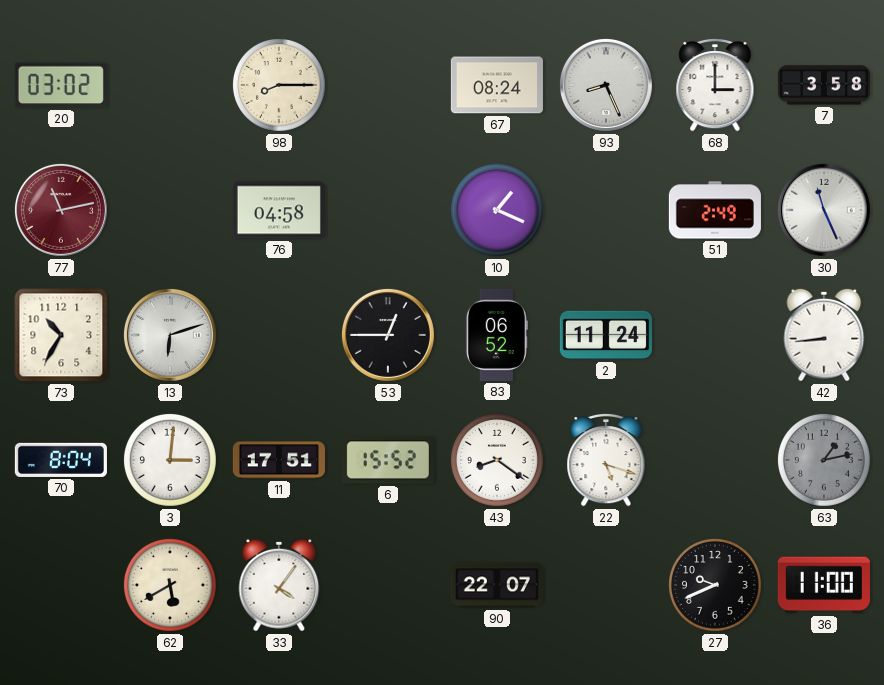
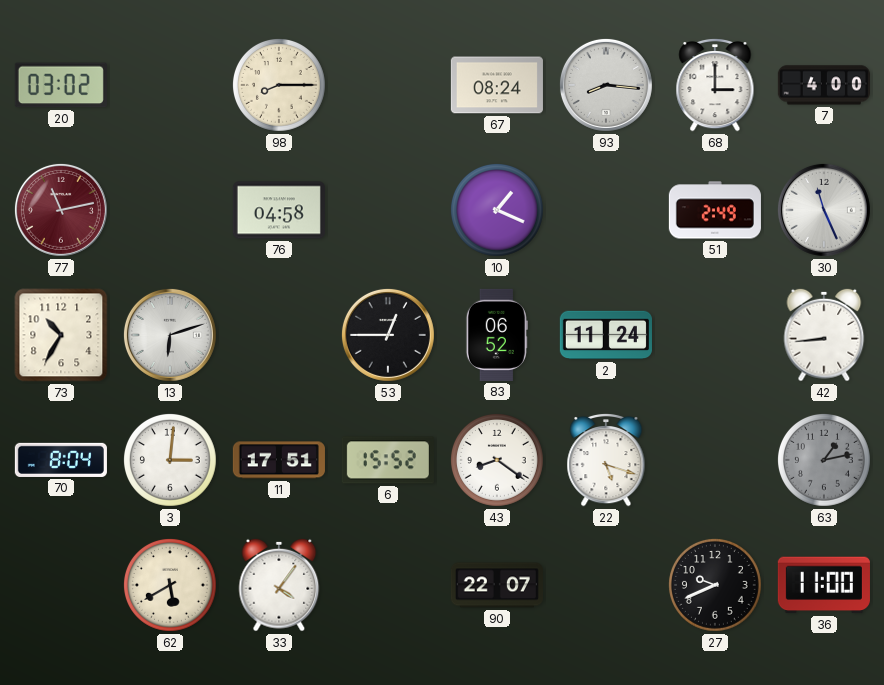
93: 8:26 -> 8:16 (606, 85)
7: 3:58 -> 4:00 (824, 85)
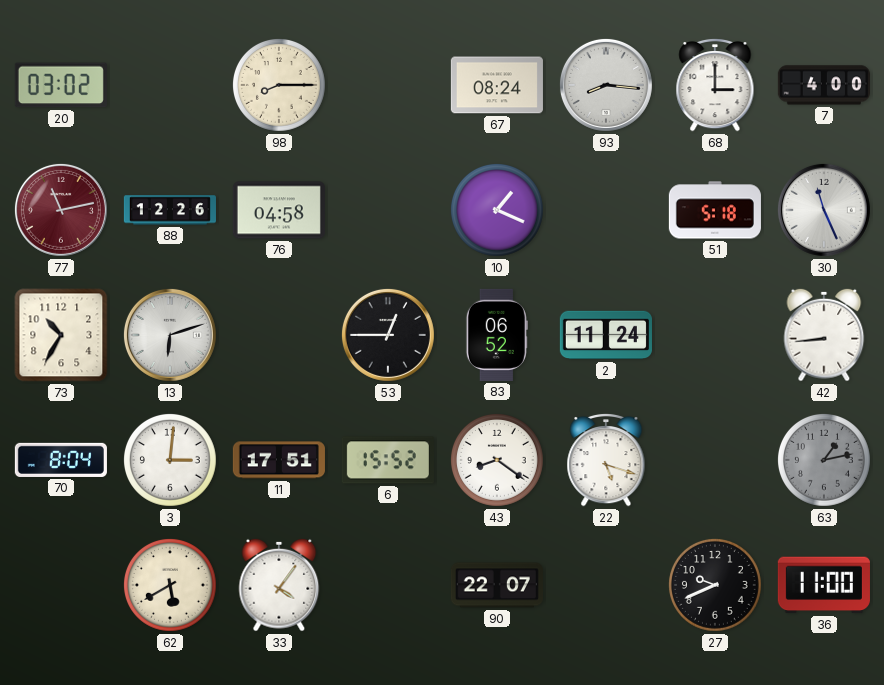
88: none -> 12:26 (170, 210)
51: 2:49 -> 5:18 (715, 210)
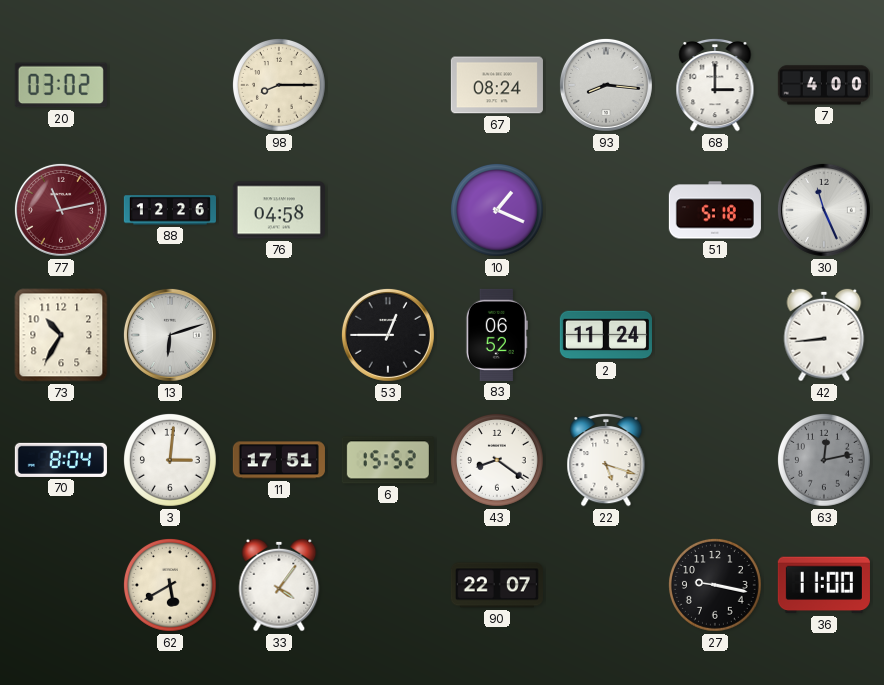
63: 1:13 -> 12:13 (824, 460)
27: 9:41 -> 9:17 (715, 585)
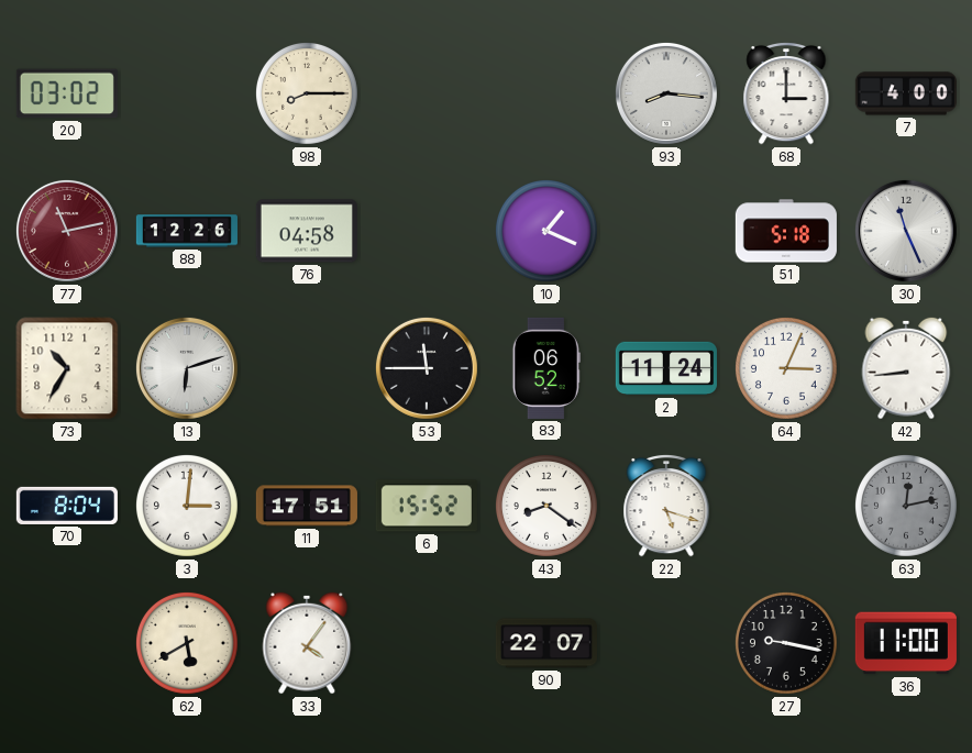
67: 08:24 -> none (497, 85)
53: 12:45 -> 11:45 (427, 368)
64: none -> 3:04 (786, 368)
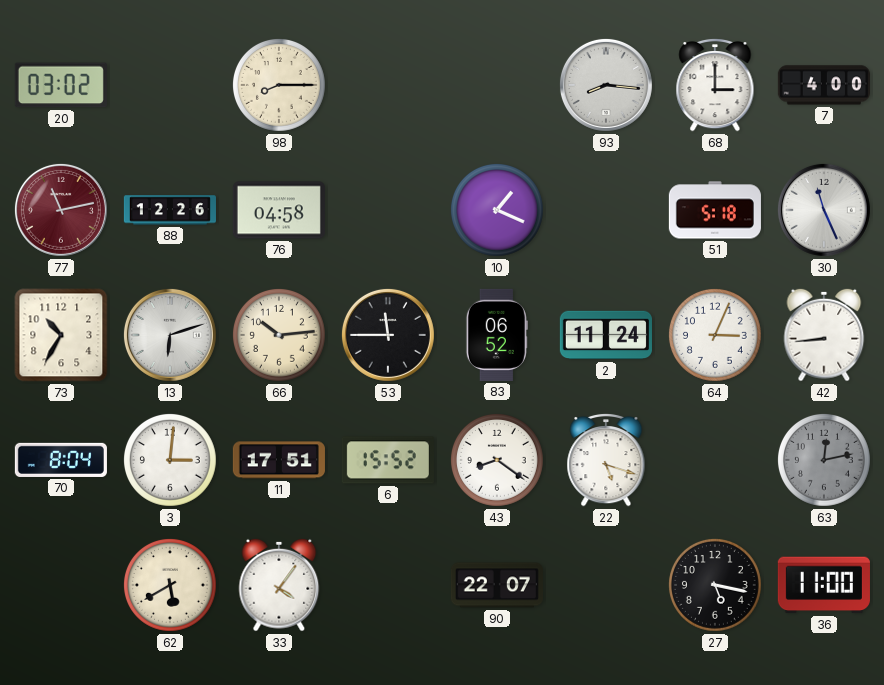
66: none -> 10:14 (279, 335)
27: 9:17 -> 5:17 (715, 585)
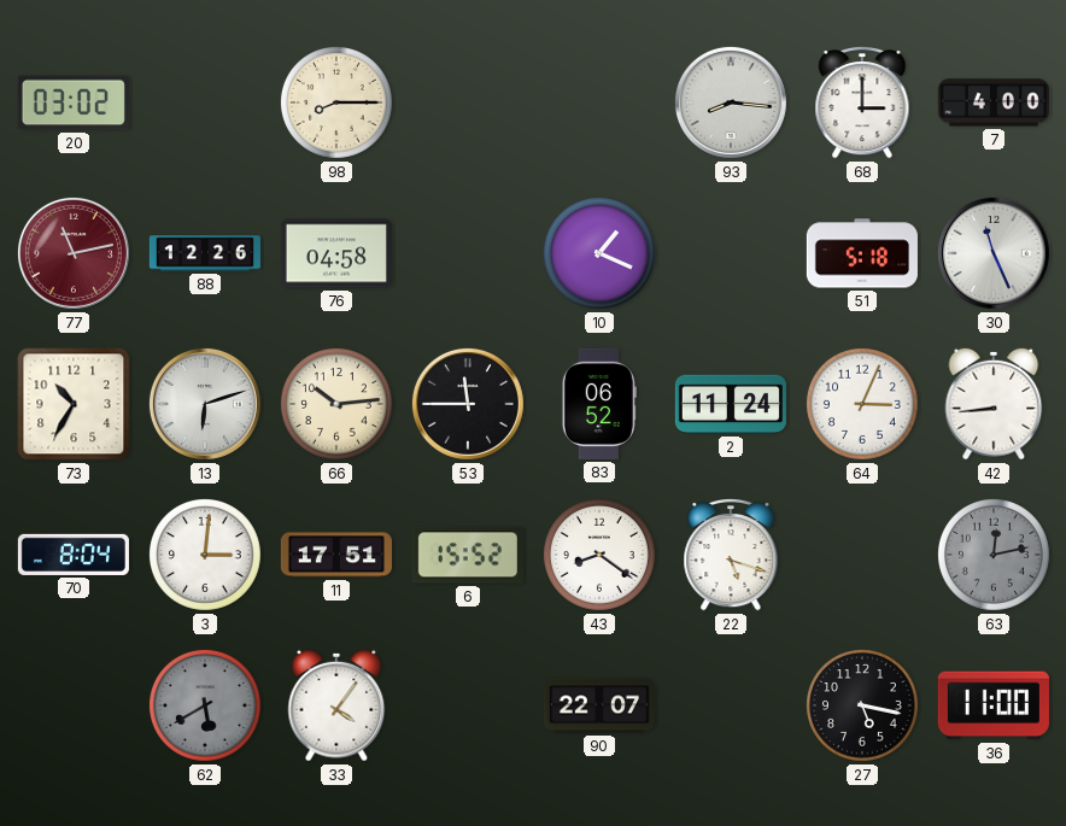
62 dial: cream -> grey (205, 705)
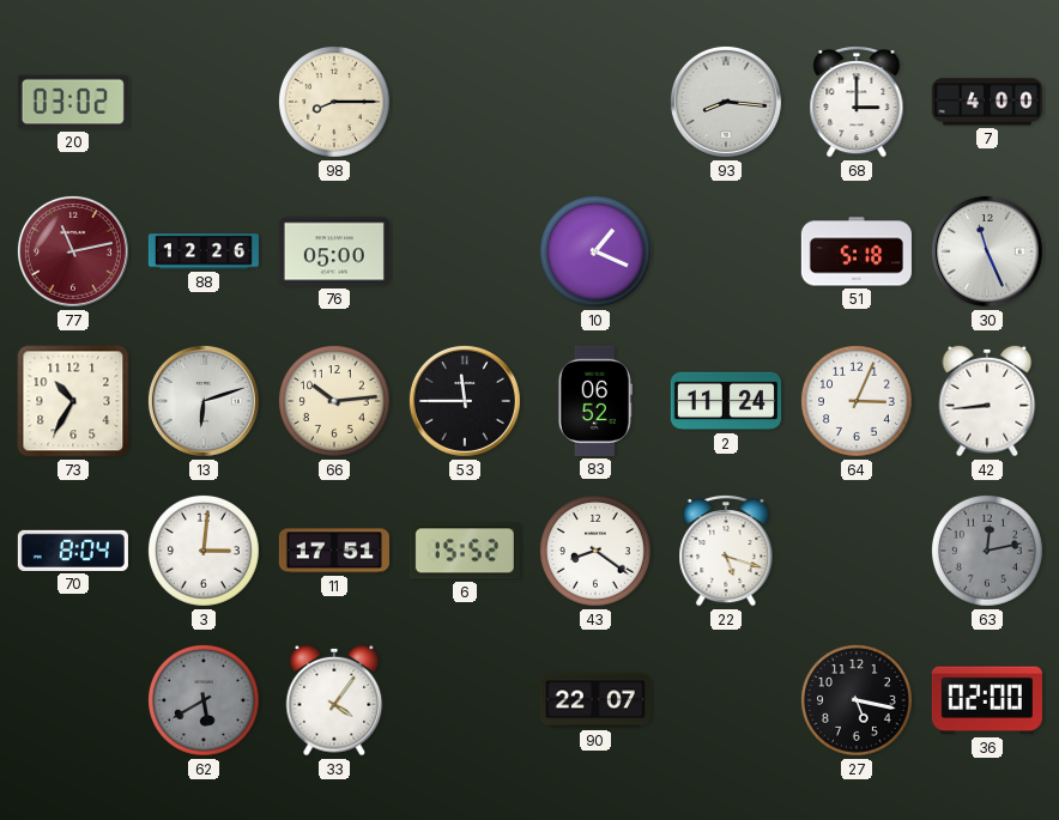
76: 04:58 -> 05:00 (334, 251)
36: 11:00 -> 02:00 (987, 700)
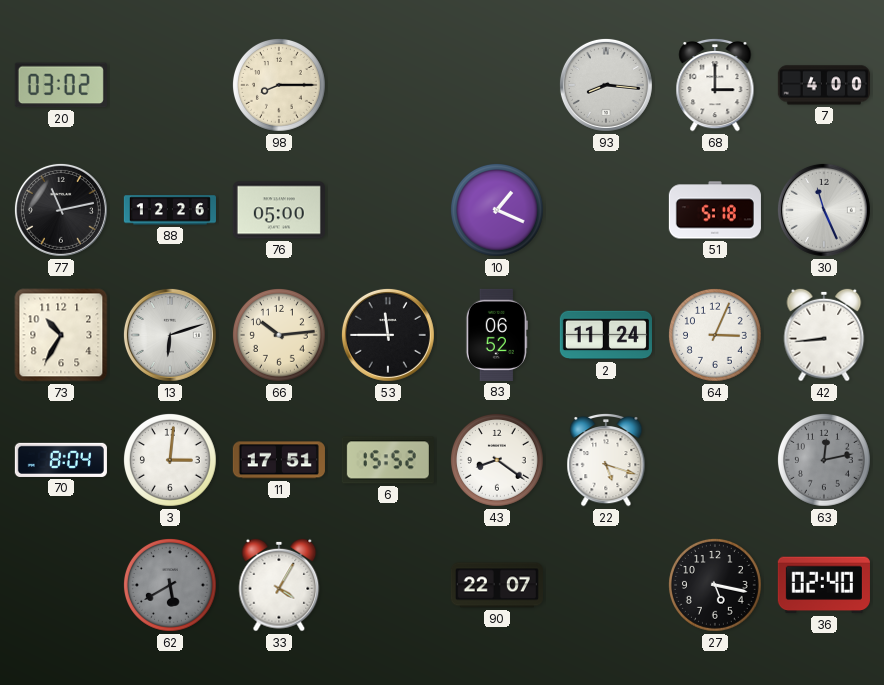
77 dial: burgundy -> black (61, 210)
33: 4:06 -> 4:05 (279, 585)
36: 02:00 -> 02:40 (824, 585)
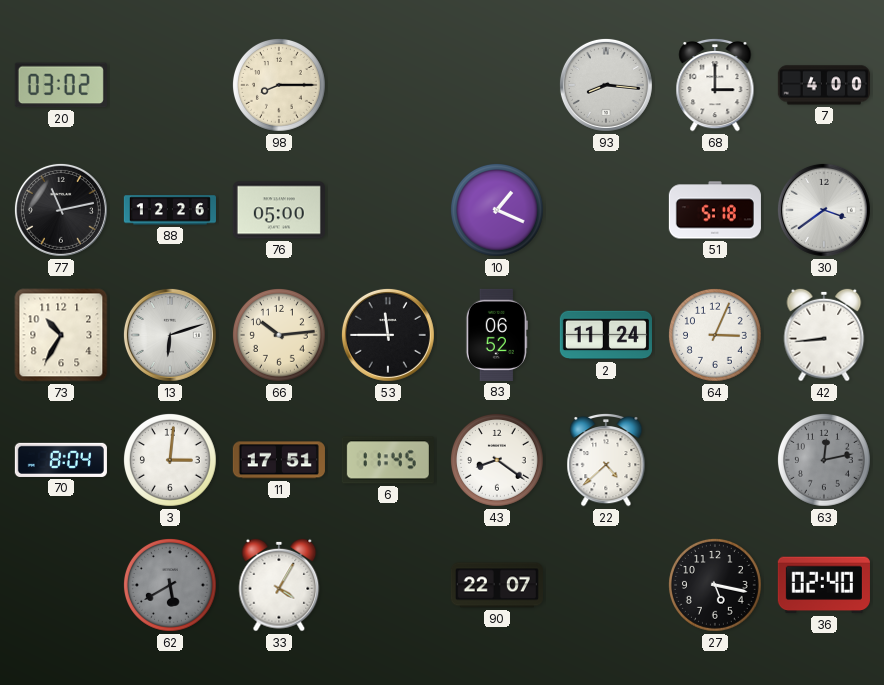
30: 11:26 -> 3:39 (824, 210)
6: 15:52 -> 11:45 (388, 460)
22: 5:18 -> 4:38 (606, 460)
